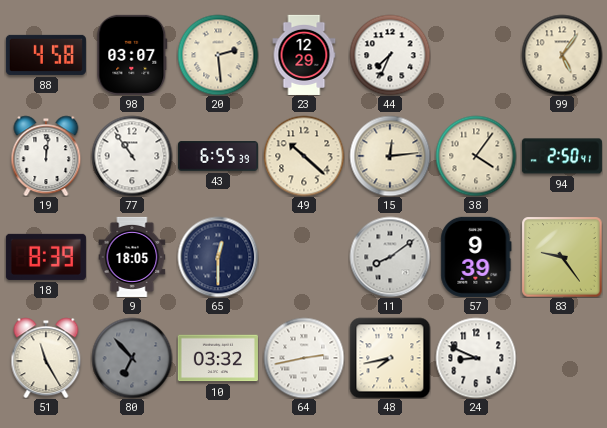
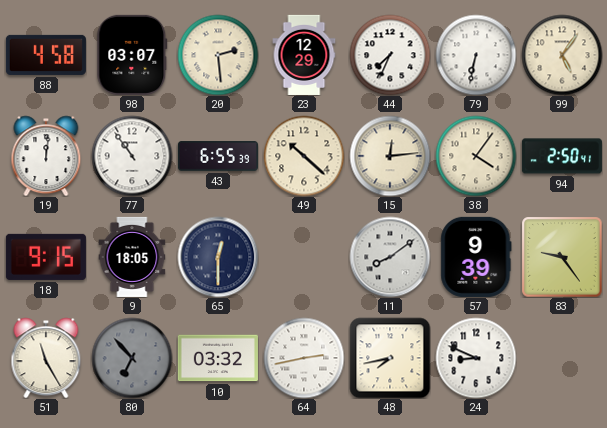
79: none -> 6:32 (476, 55)
18: 8:39 -> 9:15 (46, 257)
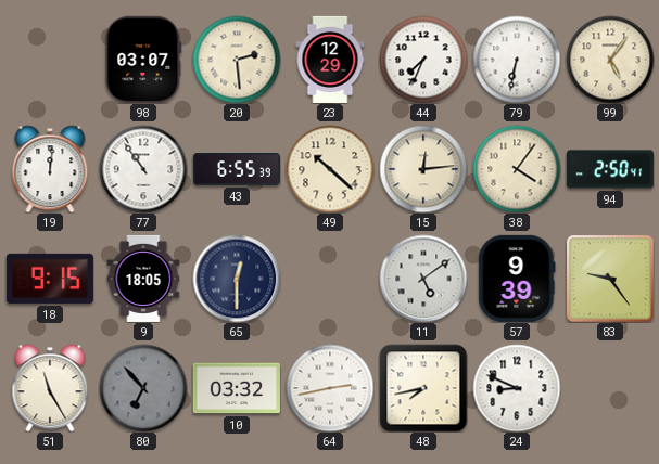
88: 4:58 -> none (46, 55)
11: 8:09 -> 5:09 (423, 279)
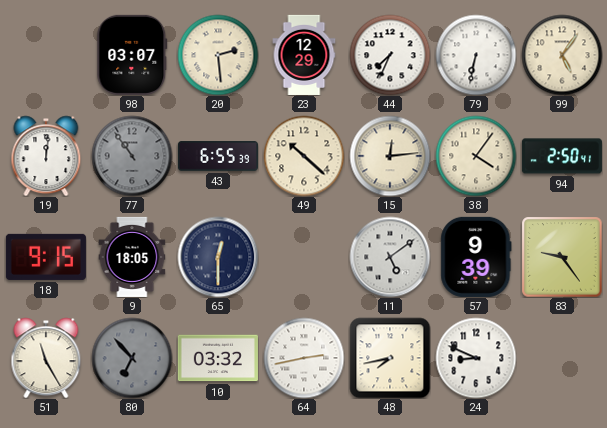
77 dial: white -> grey (132, 156)
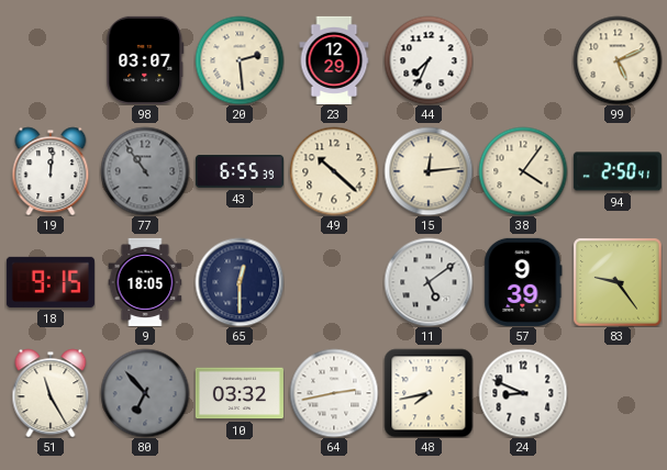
79: 6:32 -> none (476, 55)
99: 5:06 -> 5:11 (618, 60)
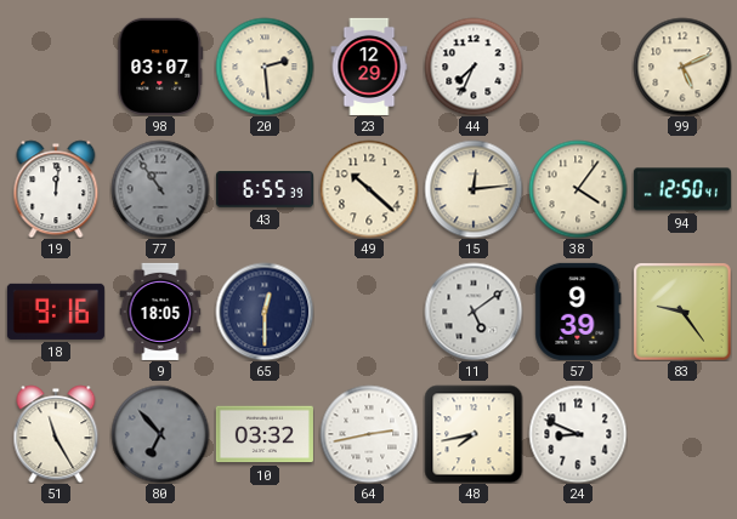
94: 2:50 -> 12:50 (682, 189)
18: 9:15 -> 9:16 (56, 312)
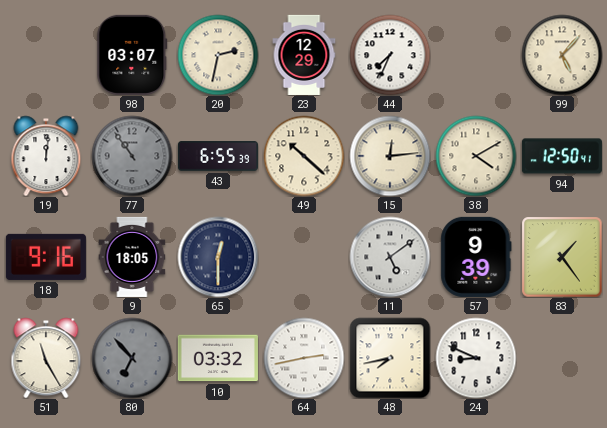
20: 2:29 -> 2:32 (218, 55)
99: 5:11 -> 5:07 (562, 55)
38: 4:06 -> 4:10 (476, 156)
83: 9:24 -> 1:24 (562, 257)
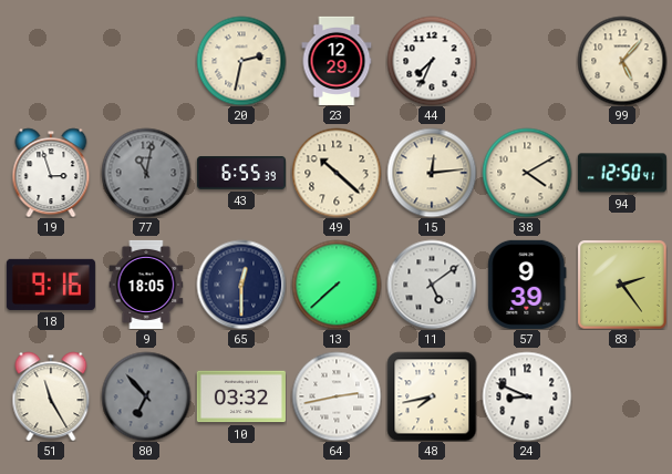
98: 03:07 -> none (132, 55)
19: 12:01 -> 2:57 (51, 173)
77: 10:54 -> 11:02 (146, 173)
13: none -> 7:38 (337, 285)
83: 1:24 -> 2:24 (622, 285)
